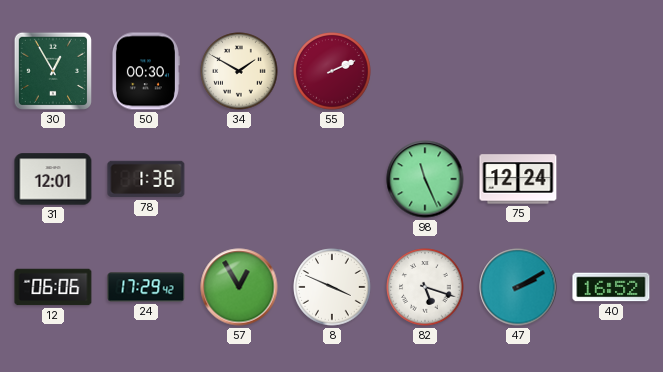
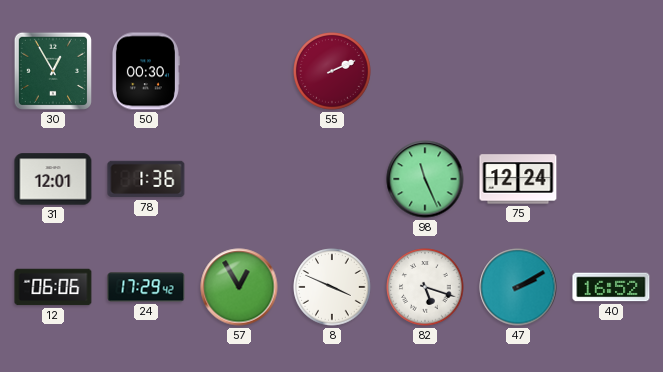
34: 1:50 -> none (239, 71)
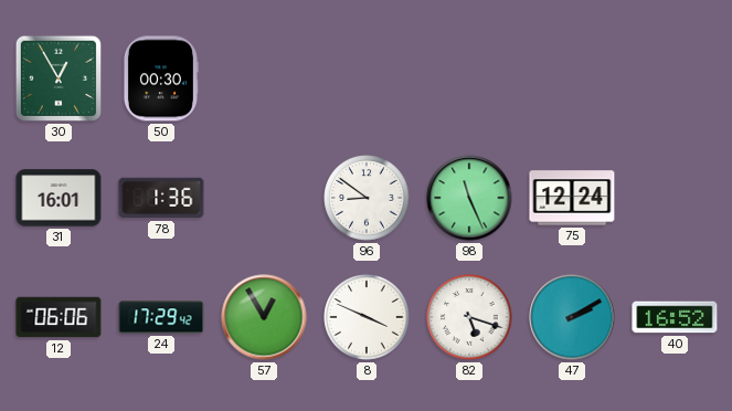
55: 2:11 -> none (332, 71)
31: 12:01 -> 16:01 (59, 198)
96: none -> 8:51 (367, 198)
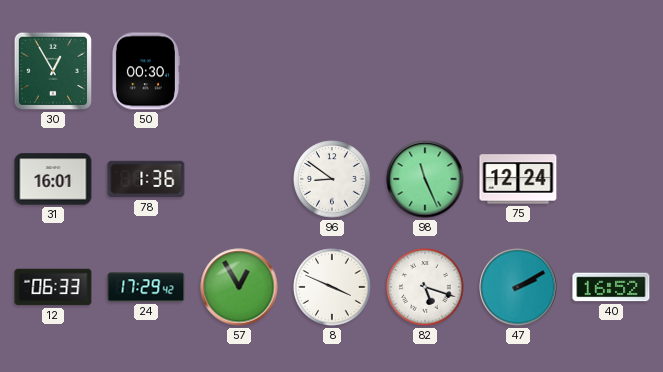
12: 06:06 -> 06:33 (53, 287)
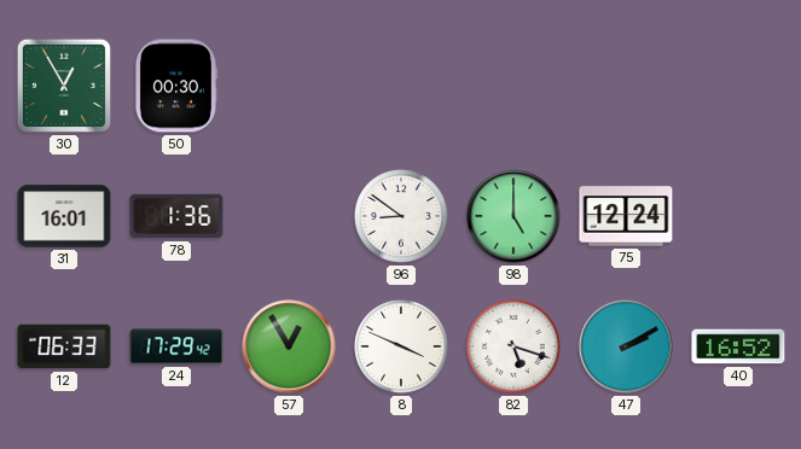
98: 11:26 -> 5:00 (513, 216)
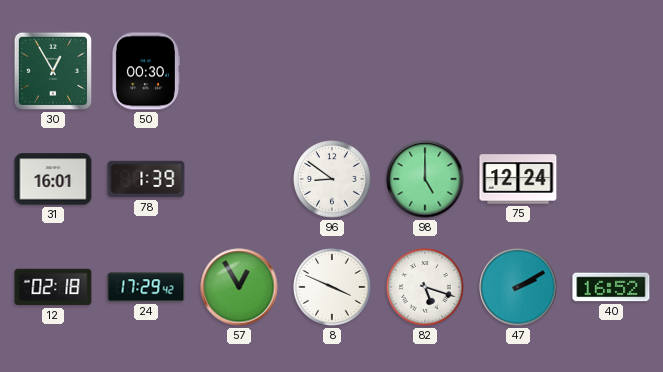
78: 1:36 -> 1:39 (146, 179)
12: 06:33 -> 02:18 (53, 287)
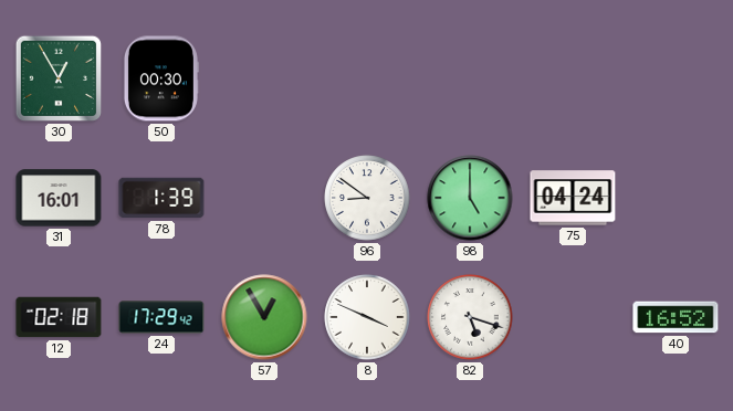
75: 12:24 -> 04:24 (573, 198)
47: 2:10 -> none (518, 287)
